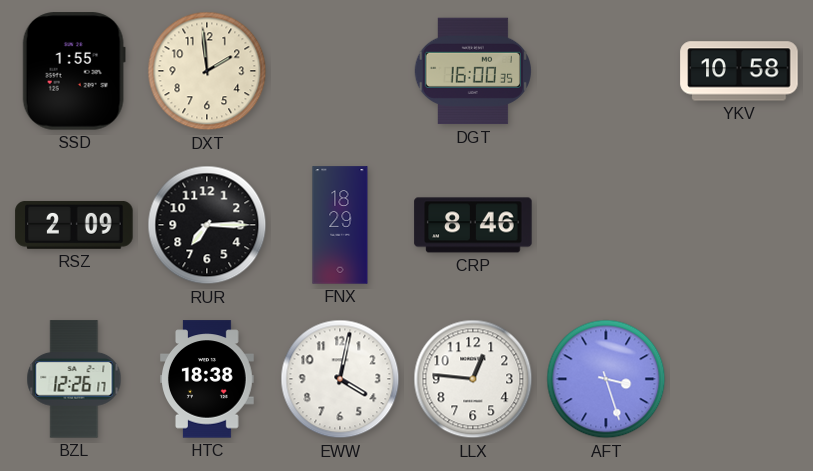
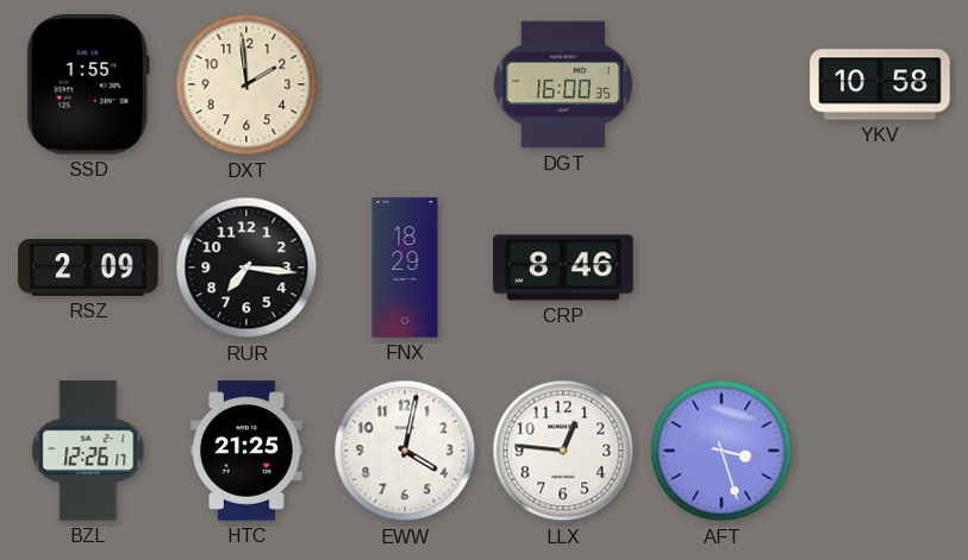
RUR: 7:15 -> 7:16 (246, 268)
HTC: 18:38 -> 21:25 (248, 451)
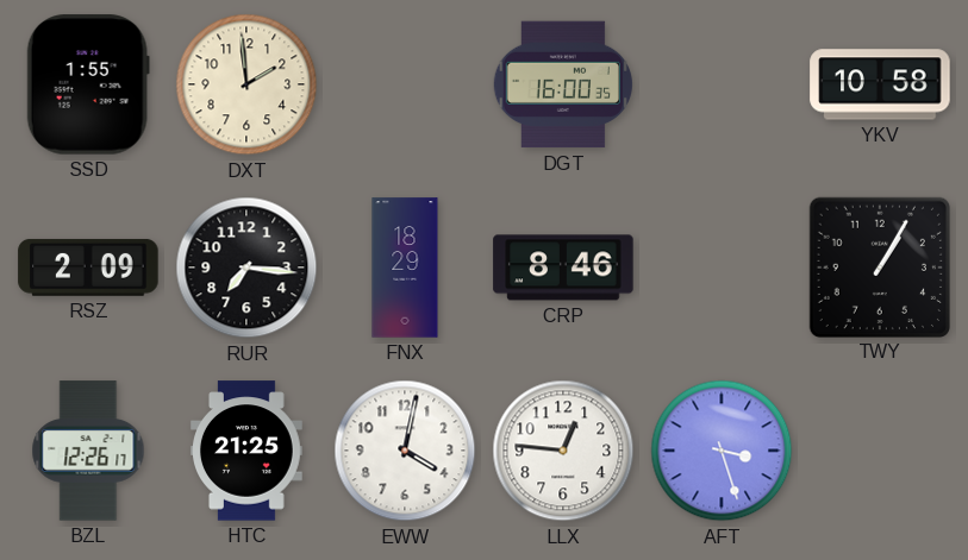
TWY: none -> 1:05 (879, 266)
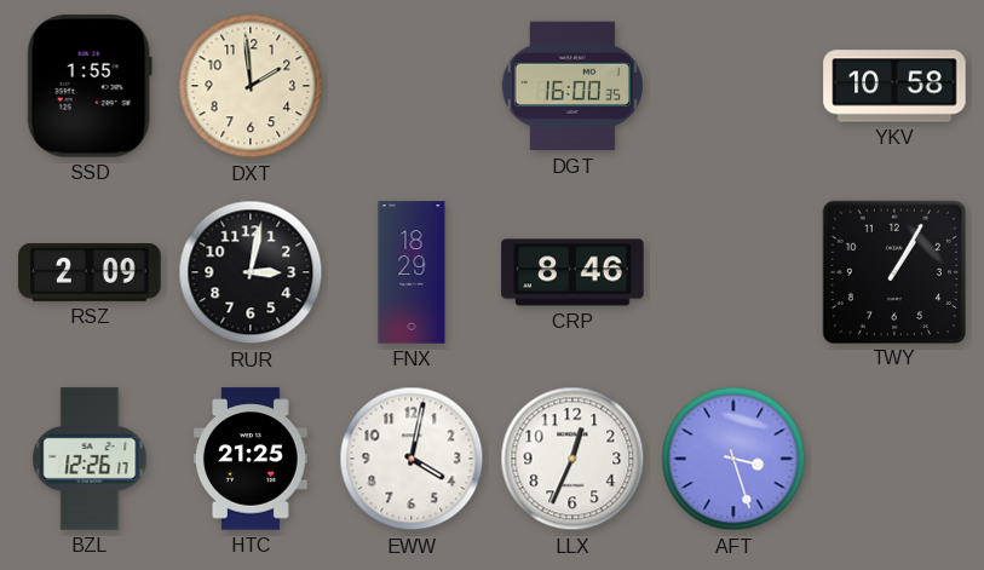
RUR: 7:16 -> 3:02 (251, 272)
LLX: 12:46 -> 12:34 (572, 459)
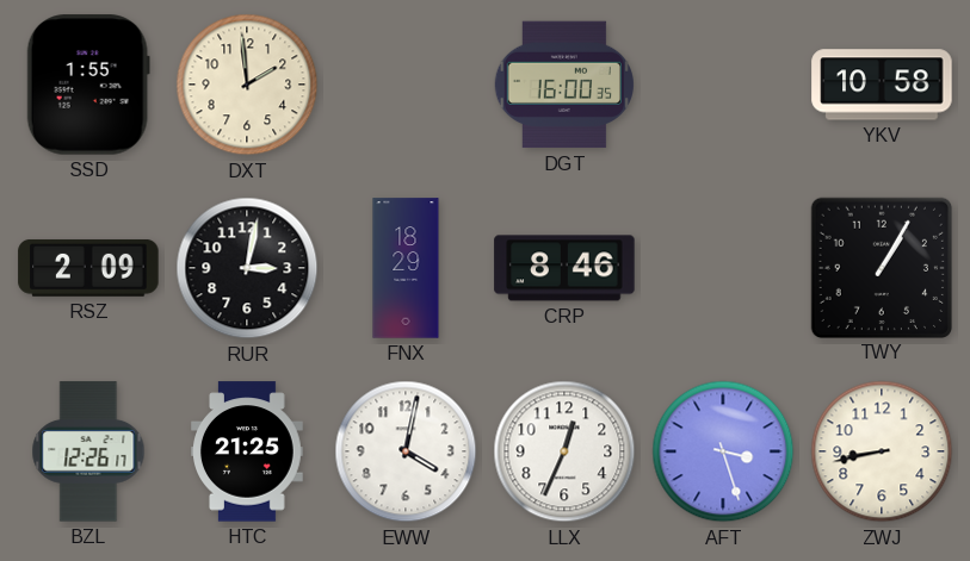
ZWJ: none -> 8:43 (882, 451)
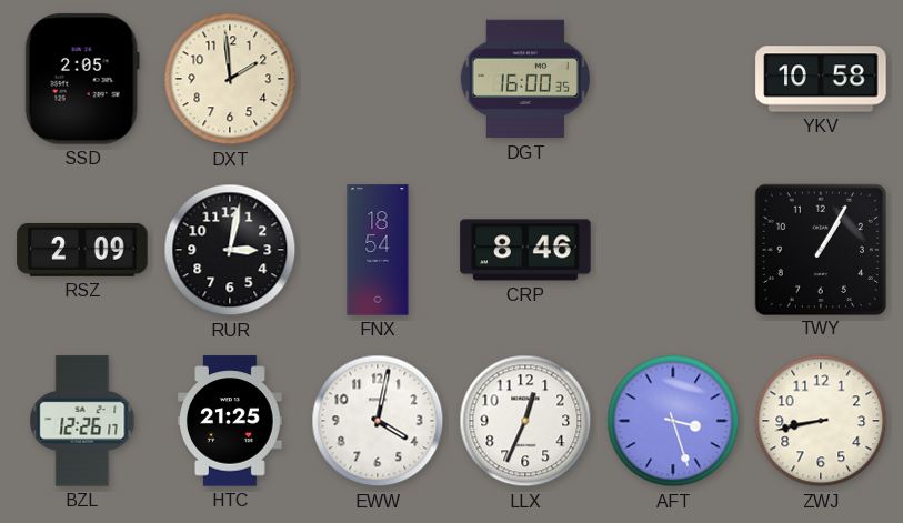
SSD: 1:55 -> 2:05 (82, 79)
FNX: 18:29 -> 18:54 (378, 250)
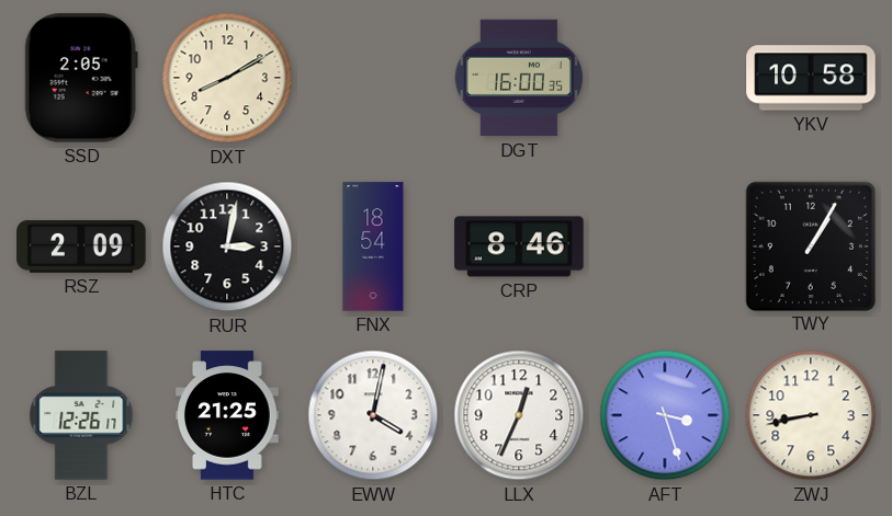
DXT: 1:59 -> 8:10 (227, 78)
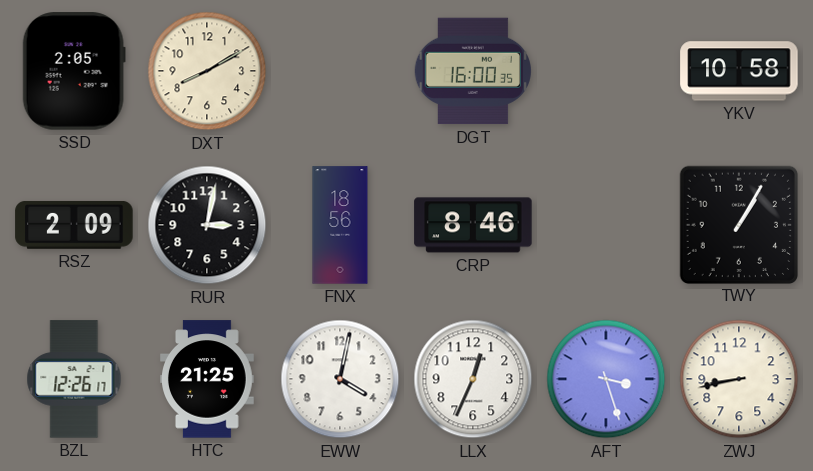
FNX: 18:54 -> 18:56 (340, 225)
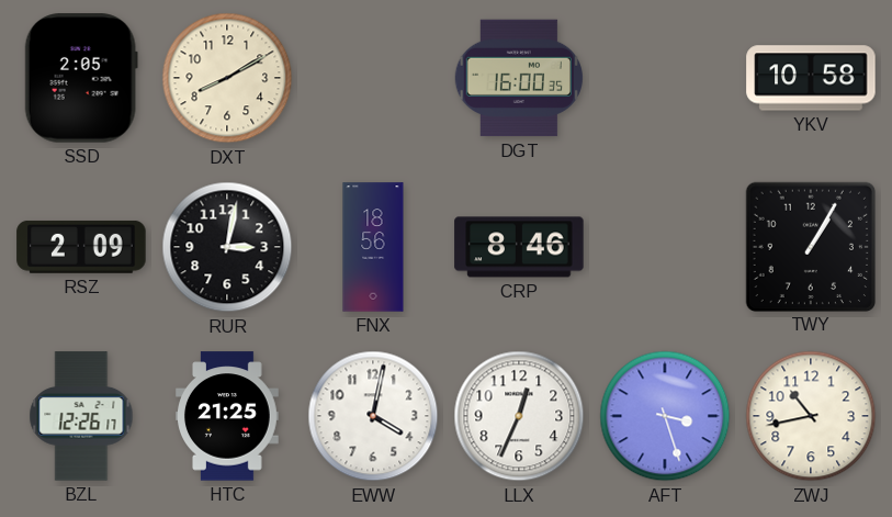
ZWJ: 8:43 -> 10:43 (811, 416)
